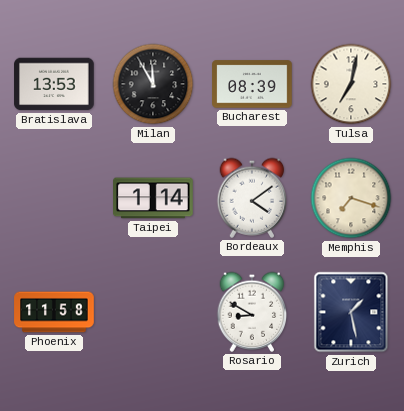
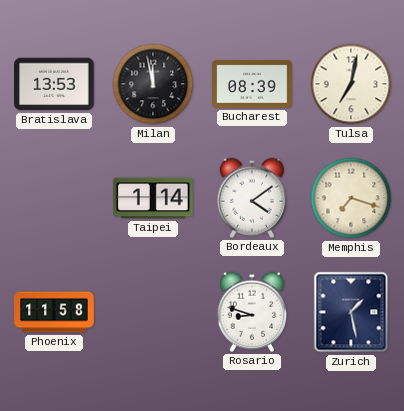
Milan: 11:55 -> 11:58 (153, 84)
Rosario: 8:50 -> 8:48 (252, 312)
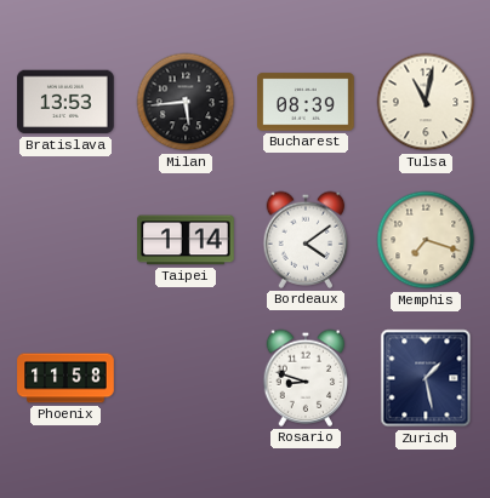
Milan: 11:58 -> 5:44 (186, 102)
Tulsa: 7:02 -> 11:02 (426, 102)
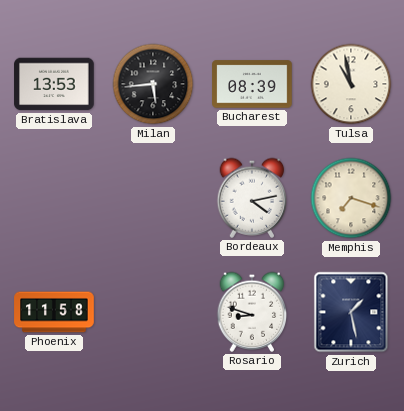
Tulsa: 11:02 -> 10:58 (351, 84)
Taipei: 1:14 -> none (186, 240)
Bordeaux: 4:09 -> 4:13 (252, 198)
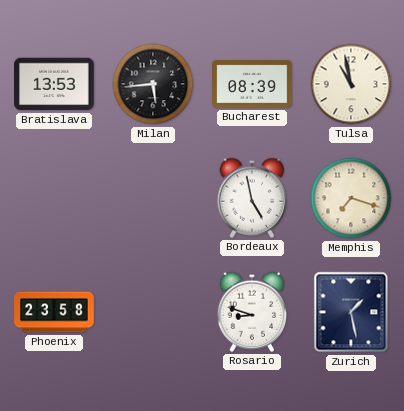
Bordeaux: 4:13 -> 4:58 (252, 198)
Phoenix: 11:58 -> 23:58 (54, 312)
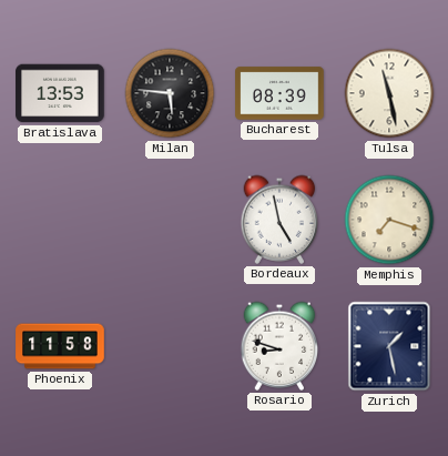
Milan: 5:44 -> 5:46 (170, 93)
Tulsa: 10:58 -> 11:28 (389, 93)
Phoenix: 23:58 -> 11:58 (60, 346)
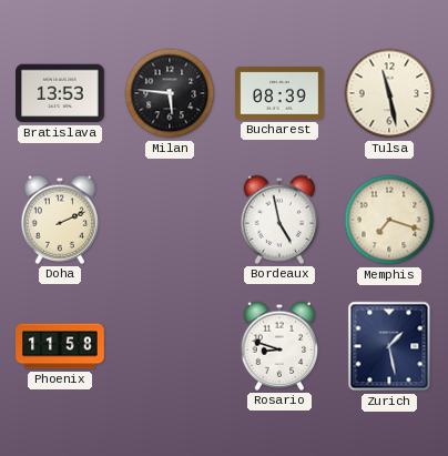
Doha: none -> 2:11 (60, 220)
